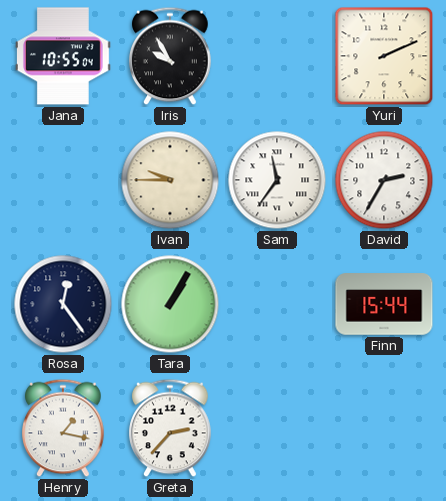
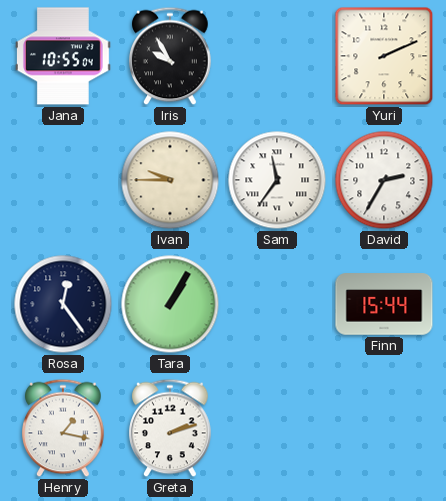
Greta: 2:37 -> 2:12 (170, 428)
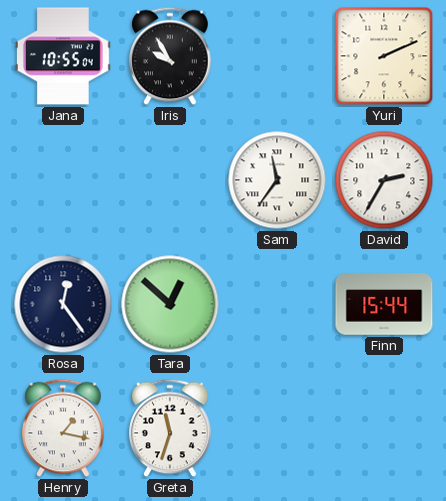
Ivan: 9:45 -> none (170, 180)
Tara: 1:05 -> 12:52 (170, 304)
Greta: 2:12 -> 11:33 (170, 428)
